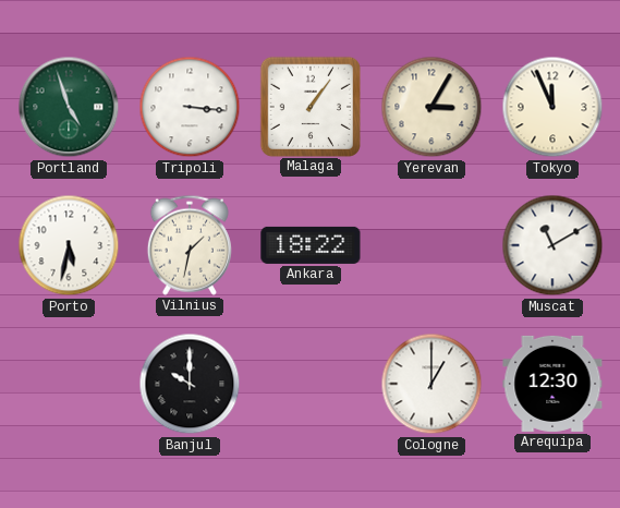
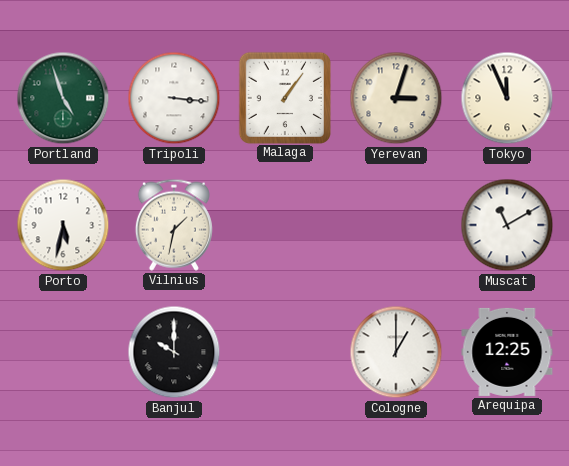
Yerevan: 3:05 -> 3:03 (396, 98)
Ankara: 18:22 -> none (311, 245)
Arequipa: 12:30 -> 12:25 (507, 352)
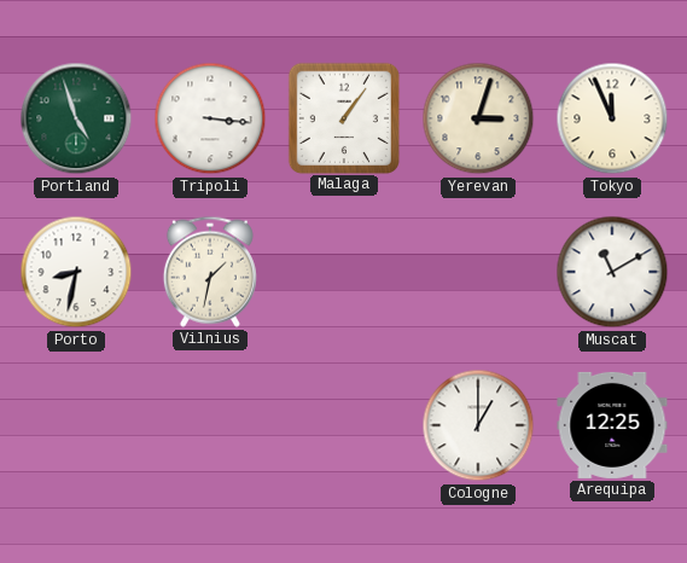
Porto: 5:32 -> 8:32 (76, 272)
Banjul: 10:00 -> none (174, 352)
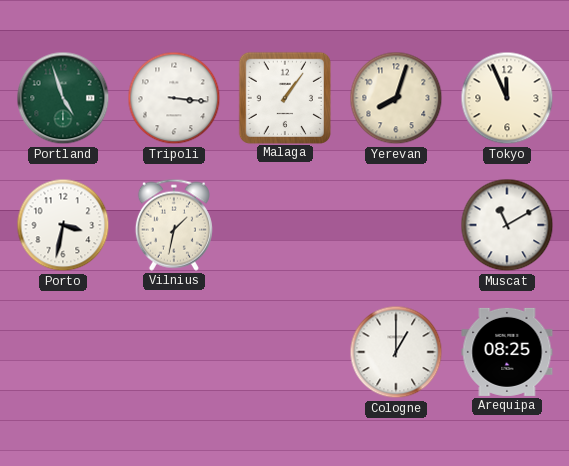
Yerevan: 3:03 -> 8:03 (396, 98)
Porto: 8:32 -> 3:32 (63, 225)
Arequipa: 12:25 -> 08:25 (507, 352)
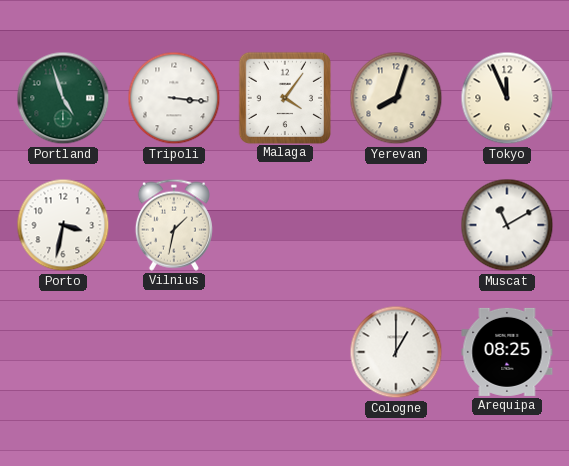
Malaga: 1:06 -> 4:06 (284, 97)
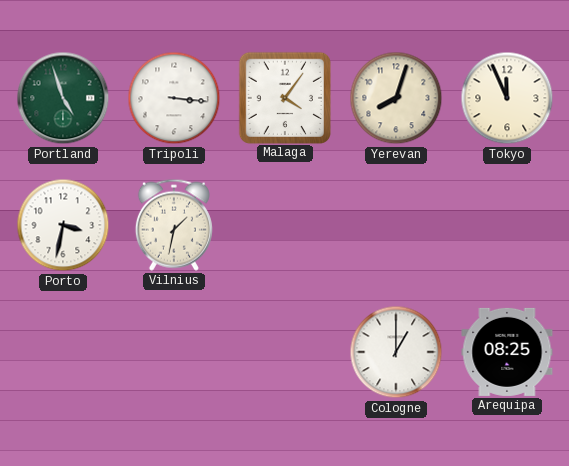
Muscat: 11:10 -> none (507, 225)
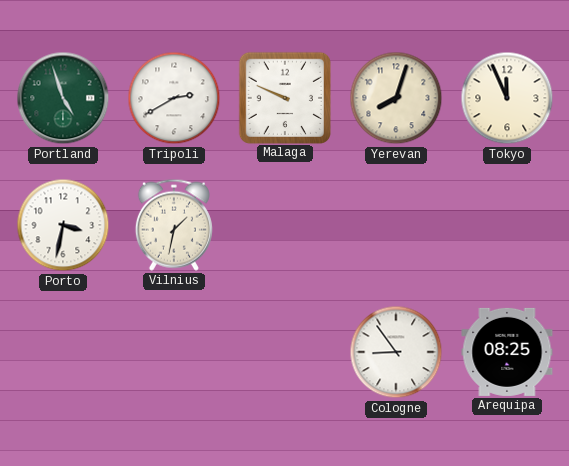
Tripoli: 3:16 -> 2:40 (174, 98)
Malaga: 4:06 -> 9:49 (284, 97)
Cologne: 1:00 -> 8:54 (396, 352)
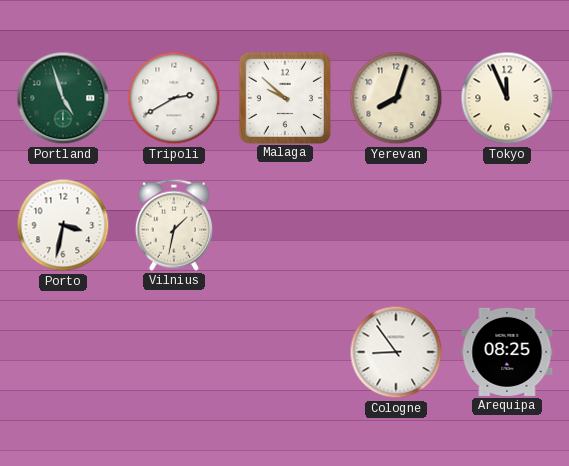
Malaga: 9:49 -> 9:52 (284, 97)
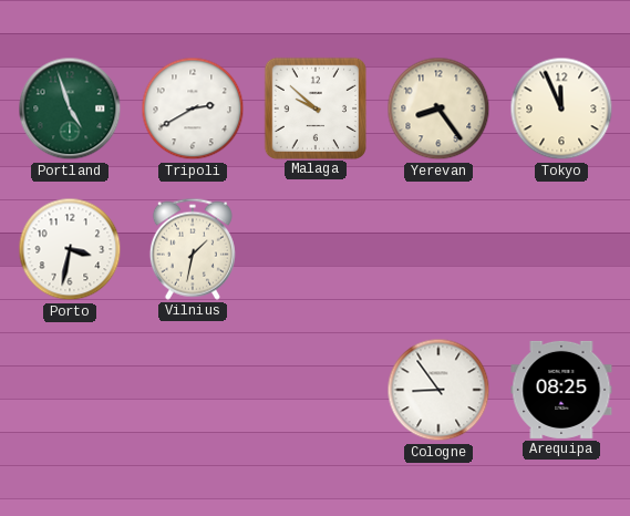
Yerevan: 8:03 -> 8:24 (438, 109)
